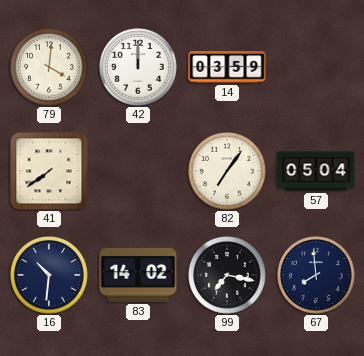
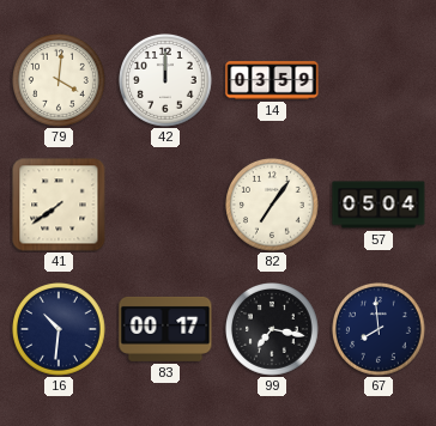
83: 14:02 -> 00:17 (165, 329)
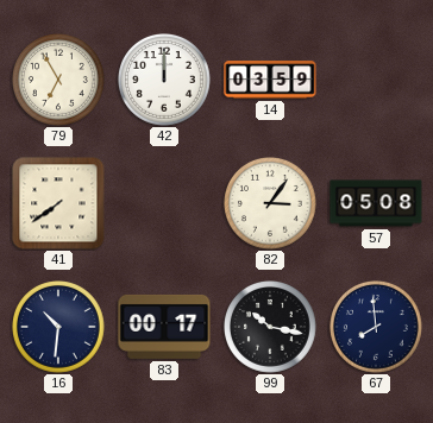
79: 4:01 -> 6:55 (59, 81)
82: 7:06 -> 3:06 (271, 204)
57: 05:04 -> 05:08 (376, 203)
99: 7:17 -> 10:17 (271, 328)
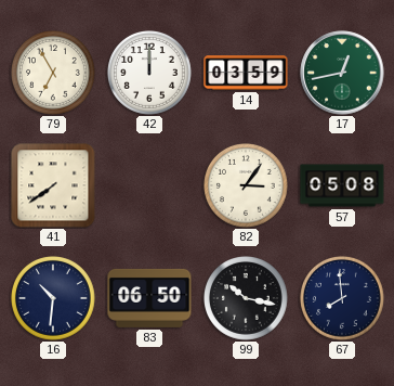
17: none -> 12:43 (342, 73)
83: 00:17 -> 06:50 (149, 298)
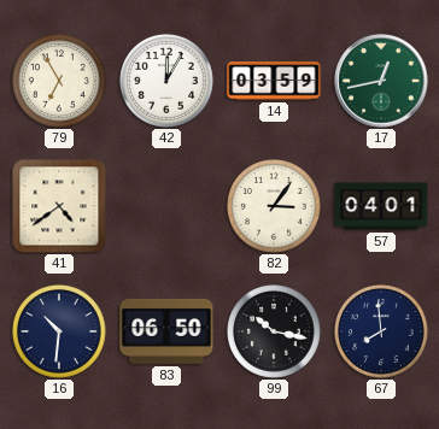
42: 12:00 -> 12:05 (168, 82)
41: 7:39 -> 4:39 (59, 206)
57: 05:08 -> 04:01 (381, 206)
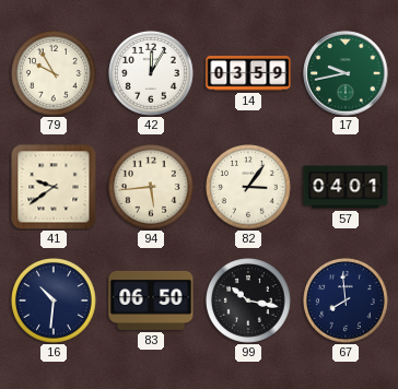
79: 6:55 -> 9:55 (55, 74)
17: 12:43 -> 9:43 (346, 73)
41: 4:39 -> 9:39 (54, 187)
94: none -> 5:44 (152, 188)
